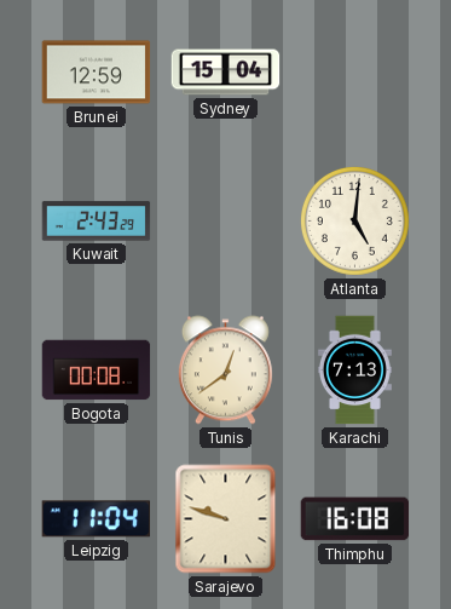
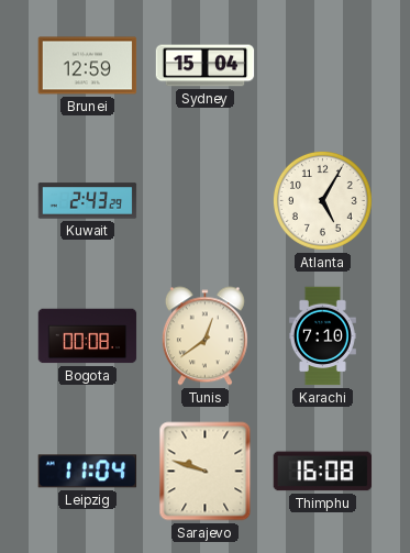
Atlanta: 5:01 -> 5:05 (322, 200)
Karachi: 7:13 -> 7:10 (322, 336)
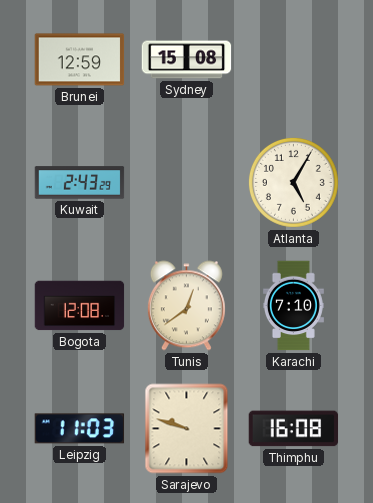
Sydney: 15:04 -> 15:08 (187, 60)
Bogota: 00:08 -> 12:08 (80, 306)
Leipzig: 11:04 -> 11:03 (80, 429)
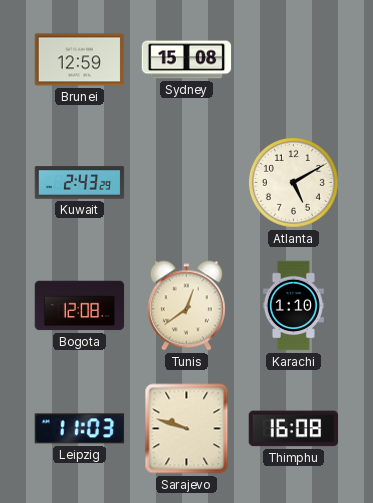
Atlanta: 5:05 -> 5:10 (293, 182)
Karachi: 7:10 -> 1:10 (293, 306)
